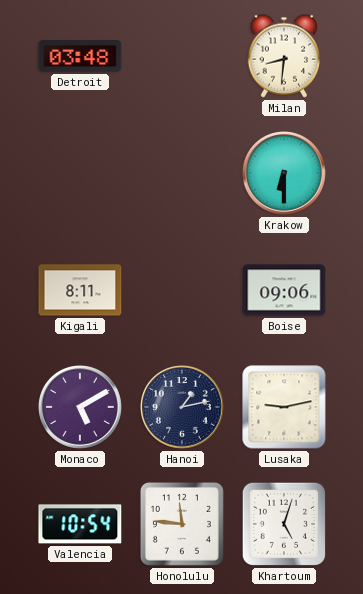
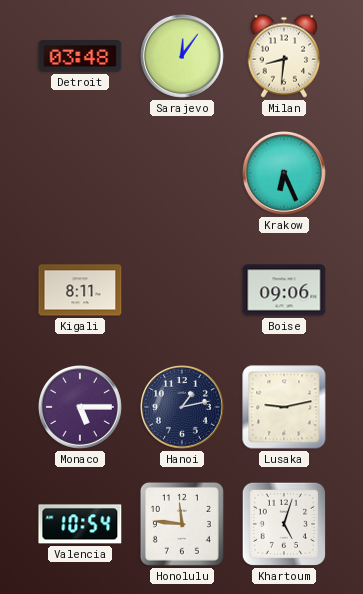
Sarajevo: none -> 12:06 (182, 56)
Krakow: 6:30 -> 6:26 (284, 173)
Monaco: 5:10 -> 5:15 (80, 407)
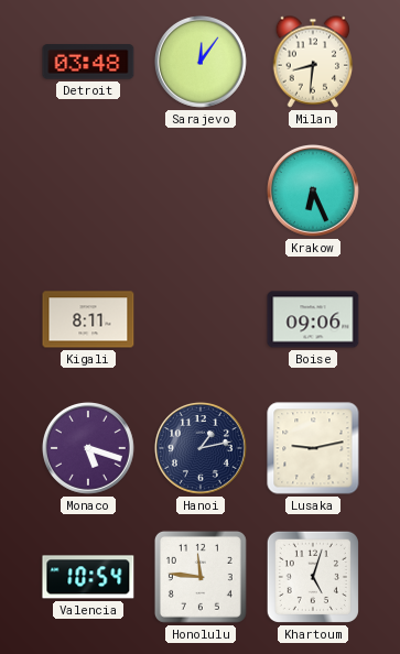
Monaco: 5:15 -> 5:18 (88, 448)
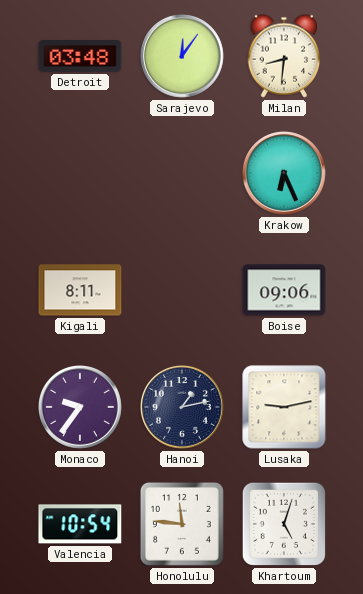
Monaco: 5:18 -> 9:36 (80, 407)
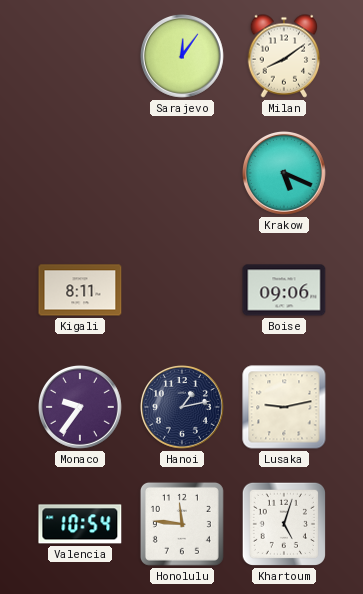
Detroit: 03:48 -> none (80, 56)
Milan: 8:31 -> 8:09 (284, 56)
Krakow: 6:26 -> 5:19 (284, 173)
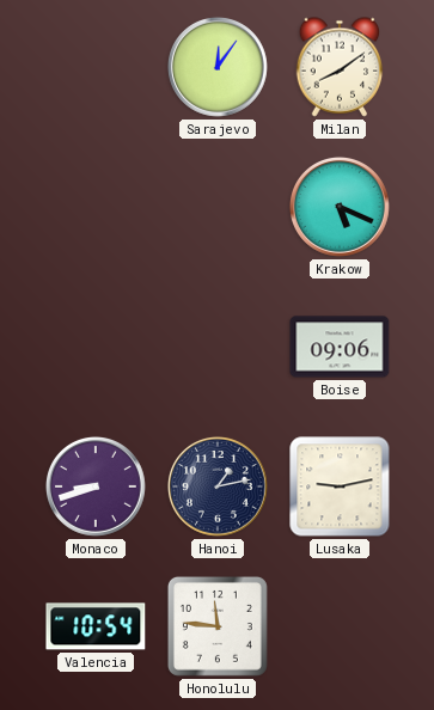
Kigali: 8:11 -> none (80, 290)
Monaco: 9:36 -> 8:42 (96, 486)
Khartoum: 5:03 -> none (284, 524)
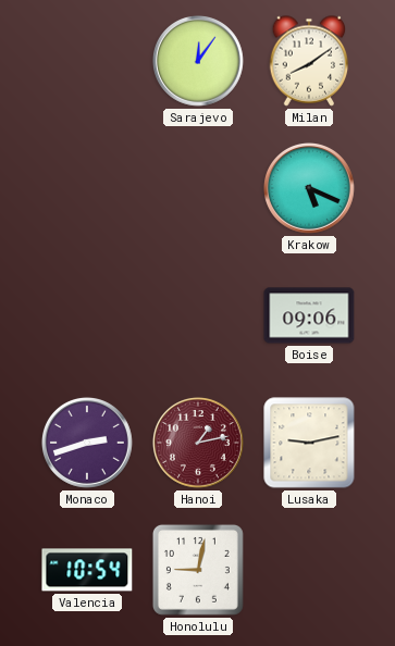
Monaco: 8:42 -> 2:42 (87, 443)
Hanoi dial: navy -> burgundy (198, 443)
Honolulu: 11:46 -> 9:02 (198, 570)
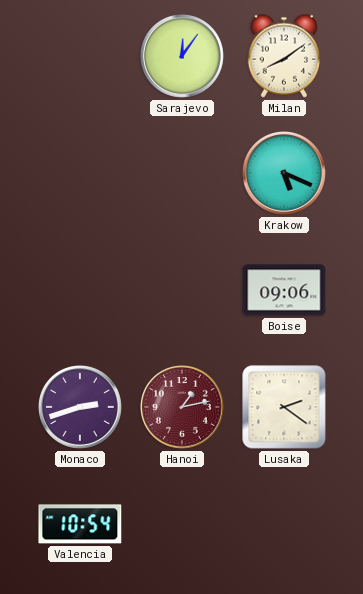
Lusaka: 9:13 -> 2:21 (284, 407)
Honolulu: 9:02 -> none (198, 570)
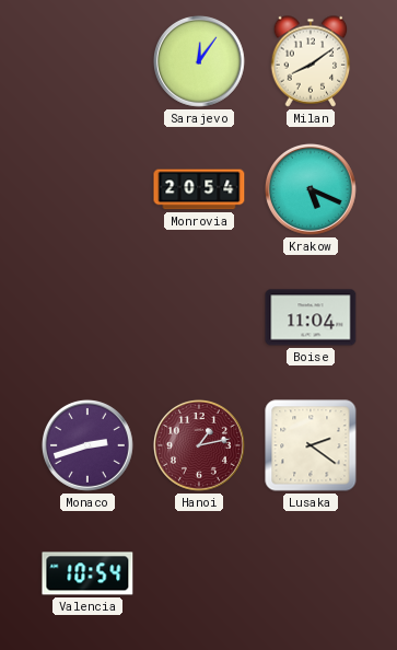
Monrovia: none -> 20:54 (199, 189)
Boise: 09:06 -> 11:04 (311, 317)
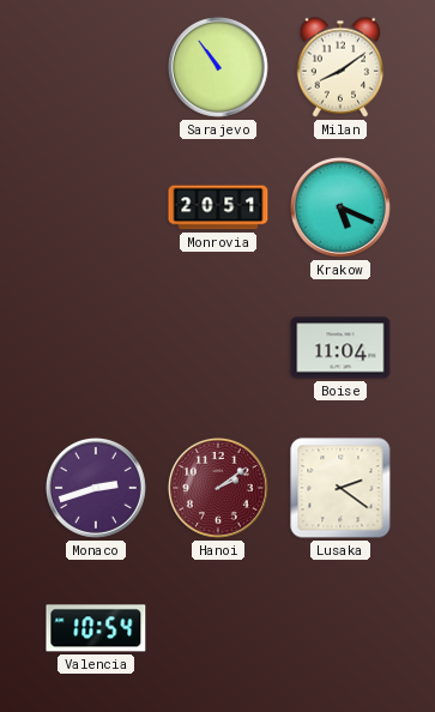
Sarajevo: 12:06 -> 10:54 (218, 67)
Monrovia: 20:54 -> 20:51 (218, 207)
Hanoi: 1:13 -> 2:09 (218, 488)
